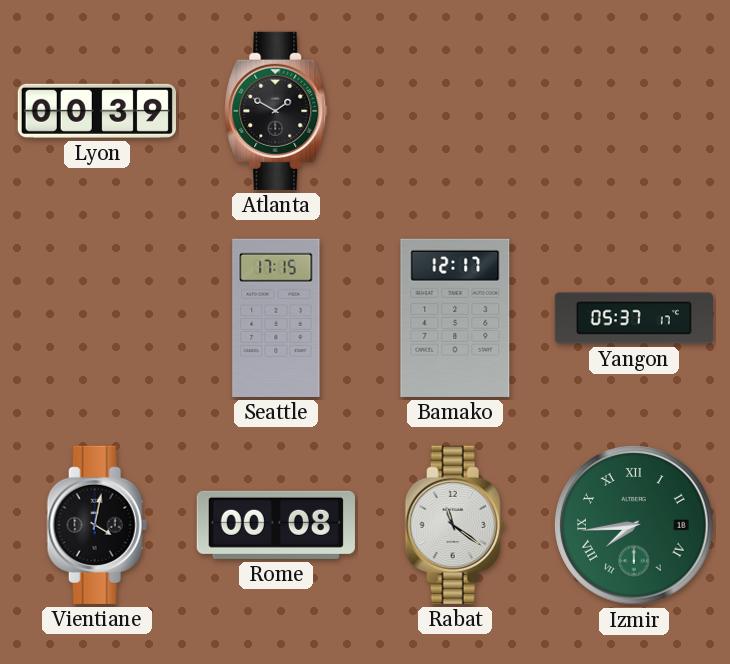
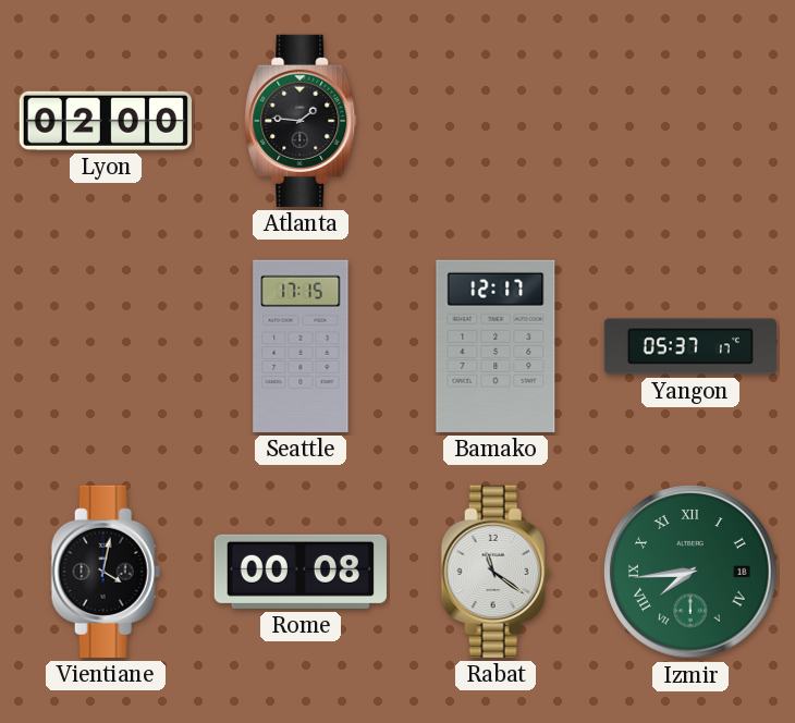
Lyon: 00:39 -> 02:00 (106, 121)
Atlanta: 1:50 -> 1:46 (301, 121)
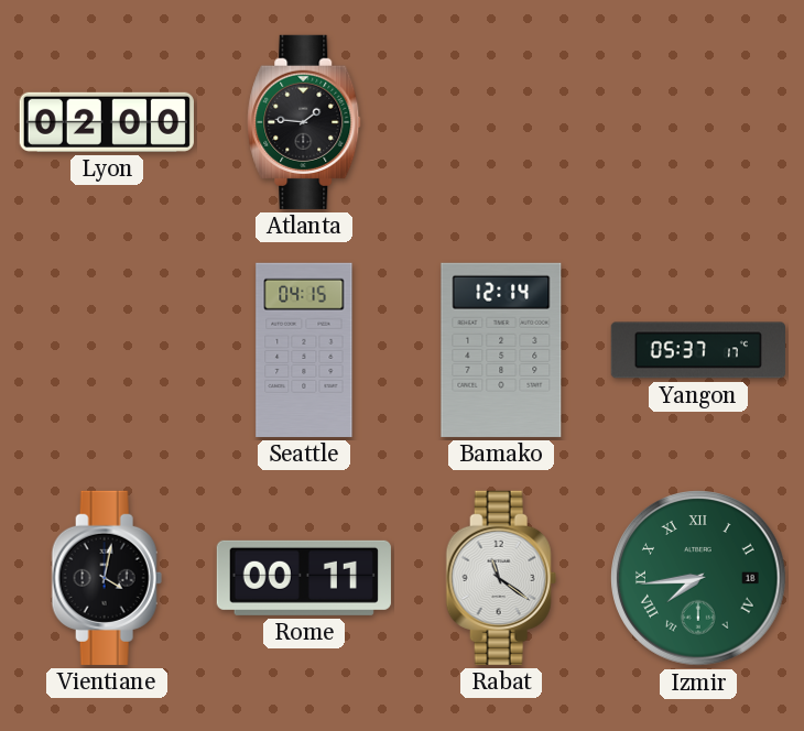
Seattle: 17:15 -> 04:15 (304, 350)
Bamako: 12:17 -> 12:14 (501, 350)
Rome: 00:08 -> 00:11 (304, 578)
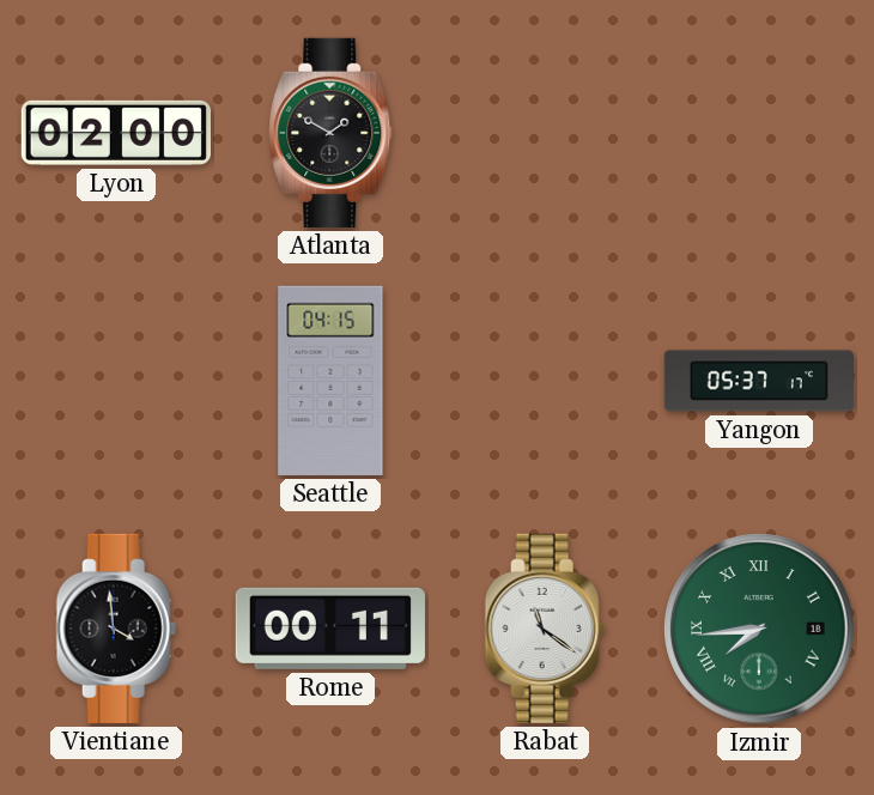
Atlanta: 1:46 -> 1:50 (330, 133)
Bamako: 12:14 -> none (501, 350)
Vientiane: 4:02 -> 3:59 (116, 629)
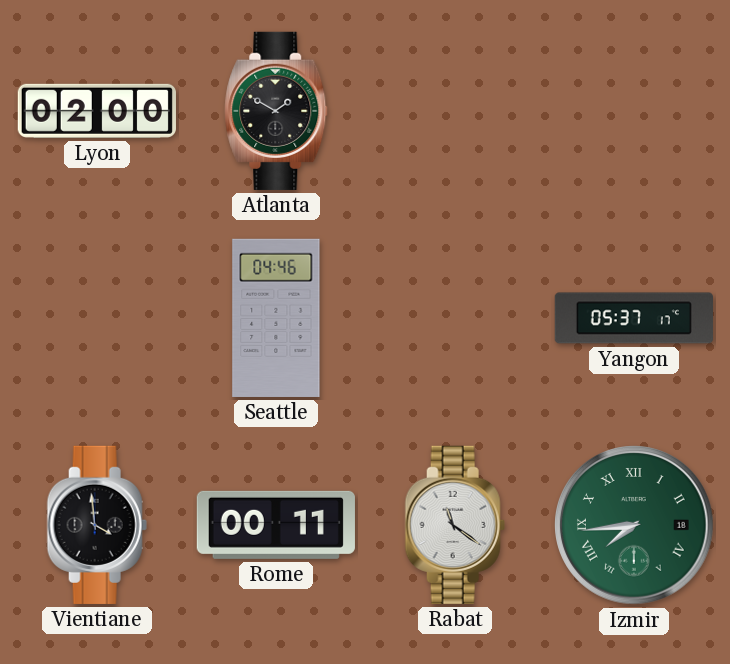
Seattle: 04:15 -> 04:46 (276, 318)
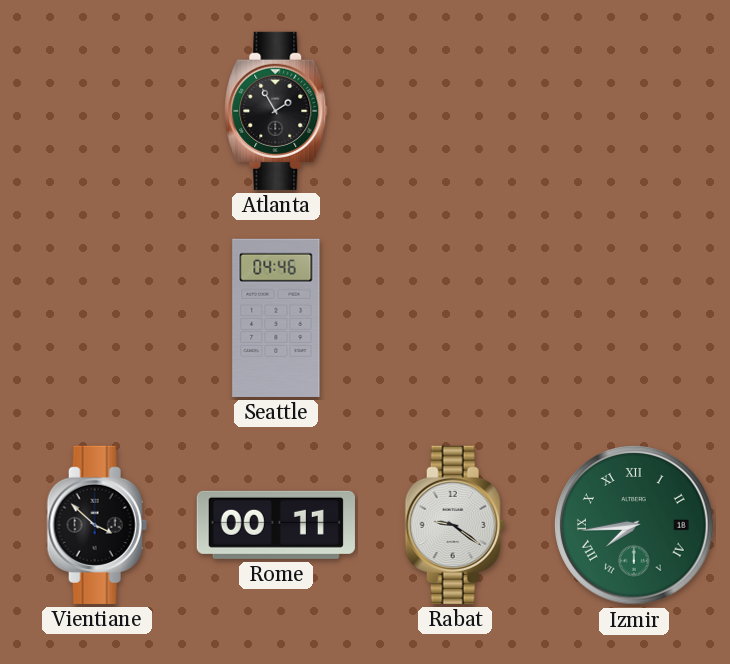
Lyon: 02:00 -> none (97, 111)
Atlanta: 1:50 -> 1:55 (276, 111)
Yangon: 05:37 -> none (634, 318)
Vientiane: 3:59 -> 3:52 (97, 525)
Rabat: 11:21 -> 9:21 (455, 525)
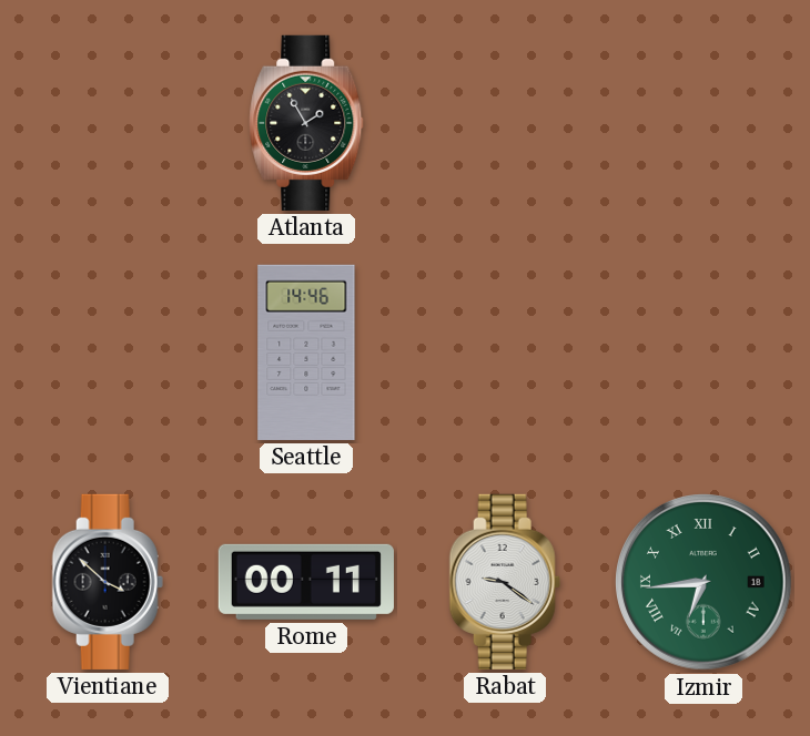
Seattle: 04:46 -> 14:46 (306, 352)
Izmir: 7:44 -> 6:44 (705, 583)
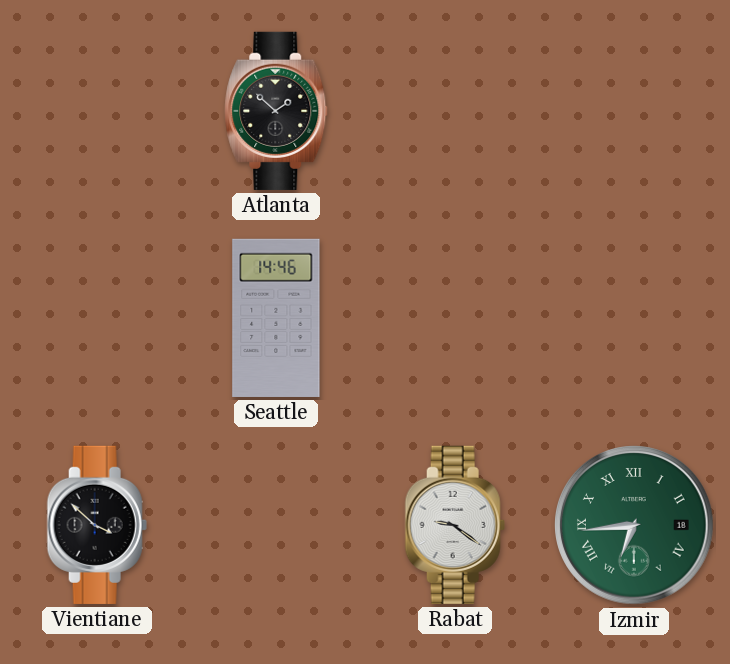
Atlanta: 1:55 -> 1:52 (276, 111)
Rome: 00:11 -> none (306, 582)
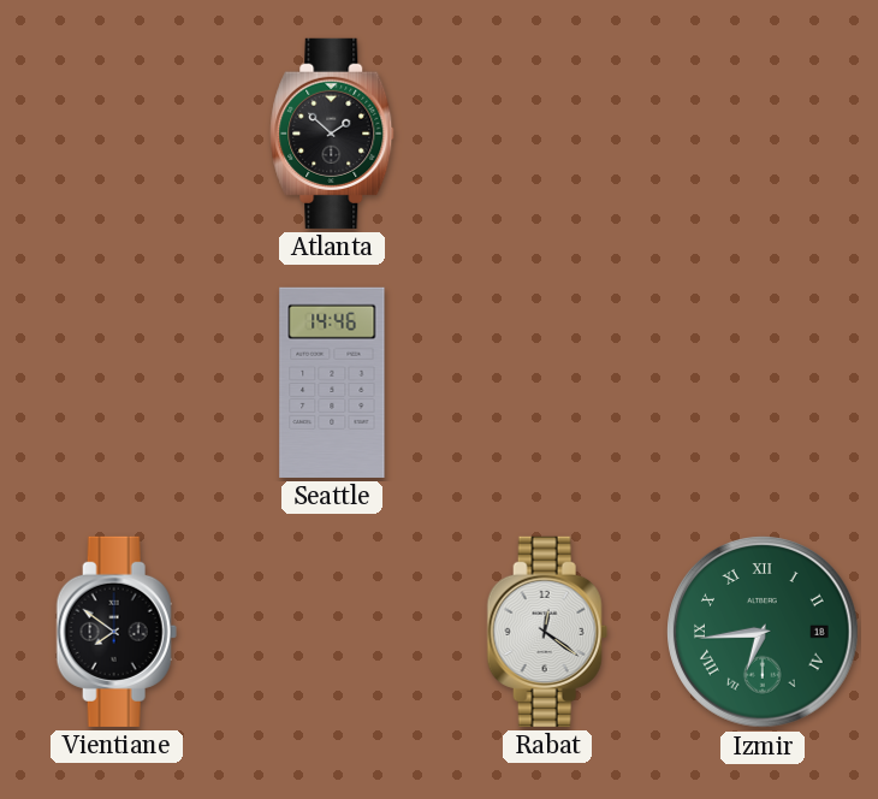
Vientiane: 3:52 -> 7:51 (117, 632)
Rabat: 9:21 -> 12:21 (547, 632)
